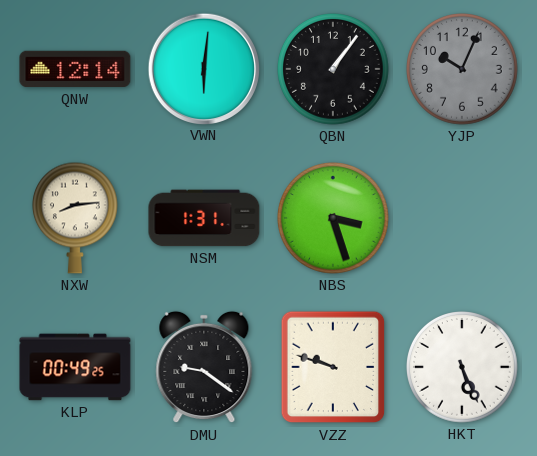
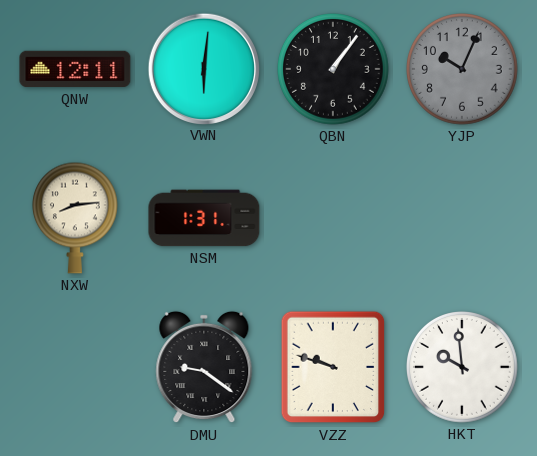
QNW: 12:14 -> 12:11 (75, 69)
NBS: 3:27 -> none (334, 219)
KLP: 00:49 -> none (75, 367)
HKT: 5:26 -> 9:59 (463, 368)
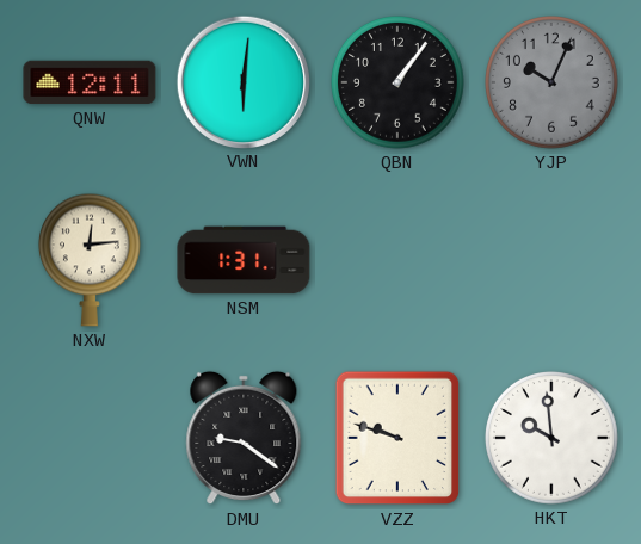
NXW: 8:14 -> 12:14 (90, 260)
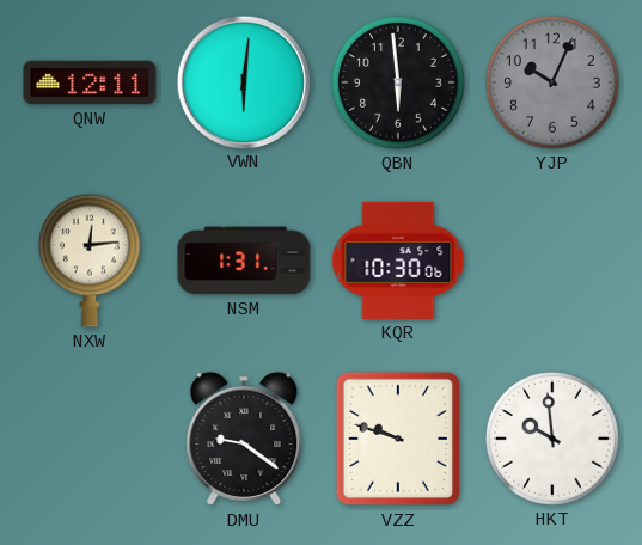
QBN: 1:06 -> 5:59 (399, 84)
KQR: none -> 10:30 (398, 261)
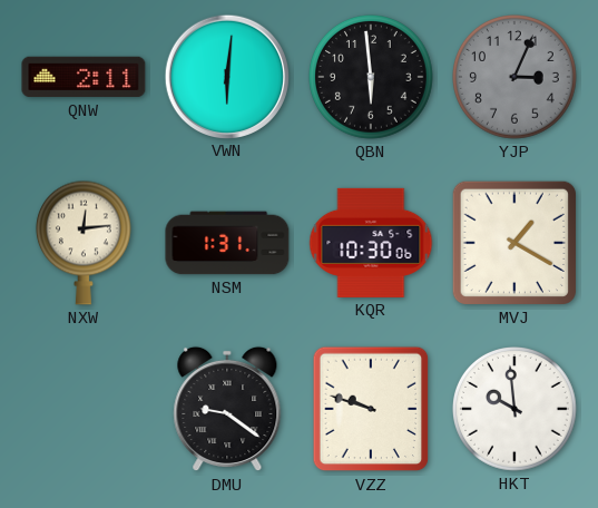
QNW: 12:11 -> 2:11 (84, 77)
YJP: 10:04 -> 3:04 (516, 78)
MVJ: none -> 1:20 (514, 243)
